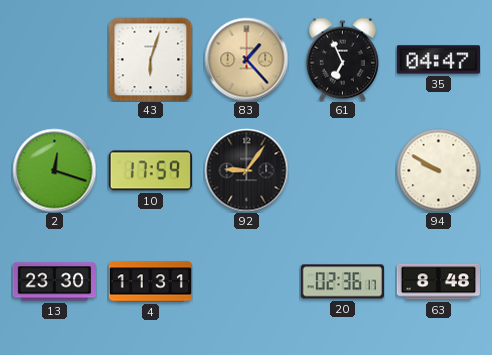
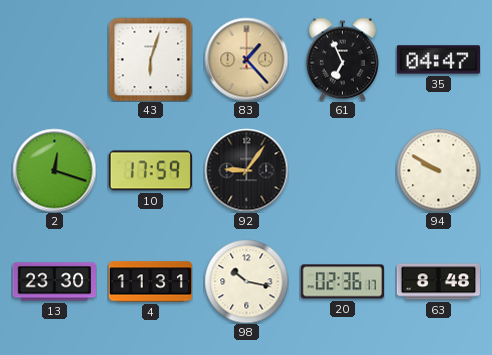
98: none -> 10:17 (246, 281)
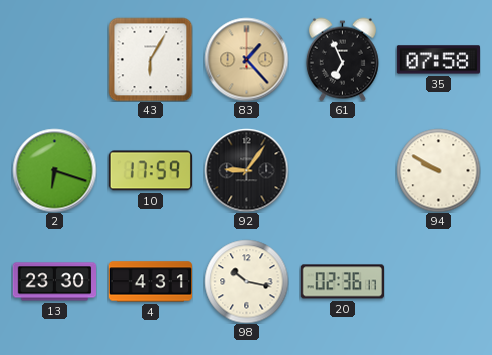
43: 6:03 -> 6:05 (150, 59)
35: 04:47 -> 07:58 (438, 60)
2: 12:18 -> 6:18 (54, 170)
4: 11:31 -> 4:31 (150, 282)
63: 8:48 -> none (438, 282)
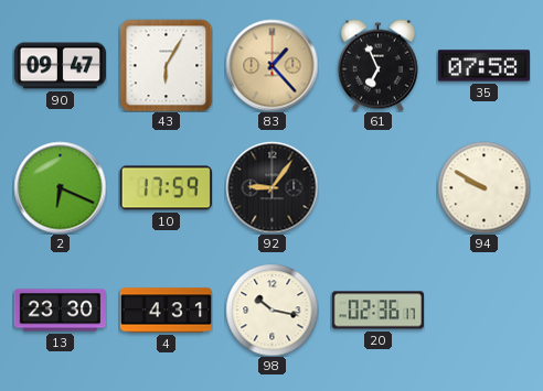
90: none -> 09:47 (60, 66)
2: 6:18 -> 6:19 (60, 187)
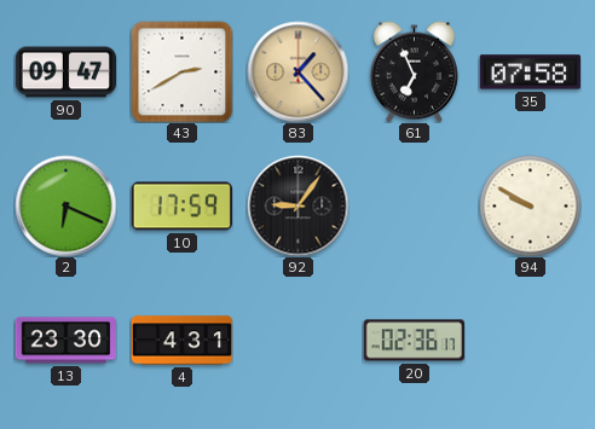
43: 6:05 -> 2:40 (181, 71)
98: 10:17 -> none (271, 309)
